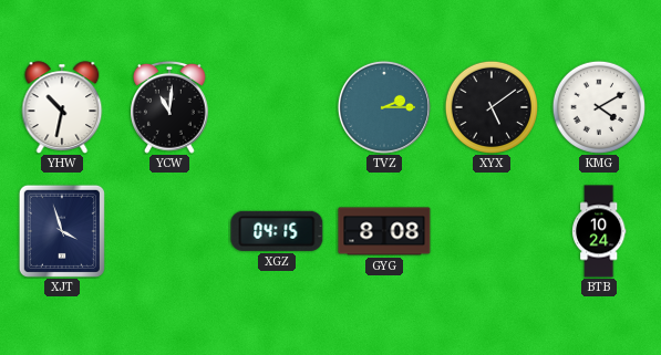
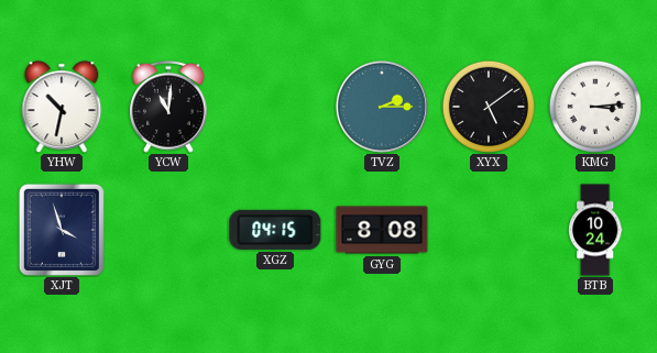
KMG: 4:10 -> 3:14 (594, 106)
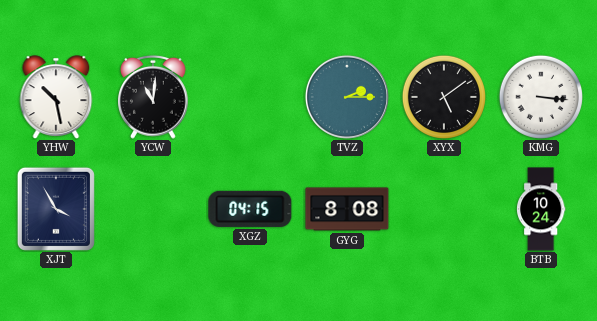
YHW: 10:32 -> 10:28 (56, 97)
KMG: 3:14 -> 3:16 (540, 96)
XJT: 3:57 -> 3:55 (56, 209)
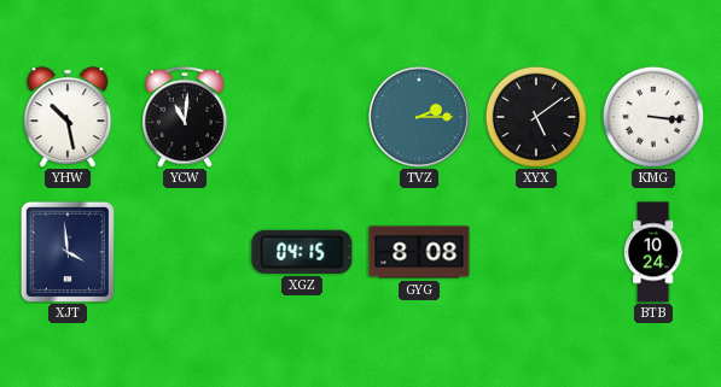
XJT: 3:55 -> 3:59 (68, 252)
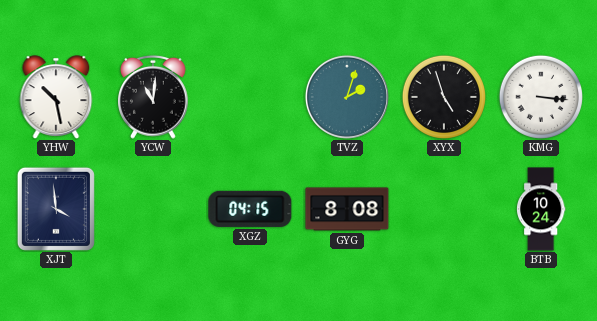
TVZ: 2:15 -> 2:03 (347, 97)
XYX: 5:09 -> 4:57 (443, 96)
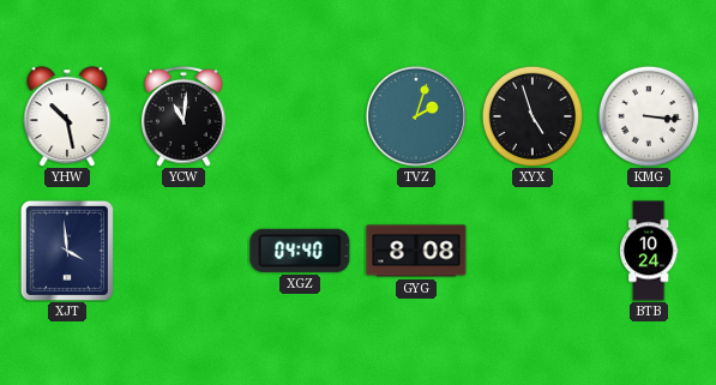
XGZ: 04:15 -> 04:40 (300, 251)
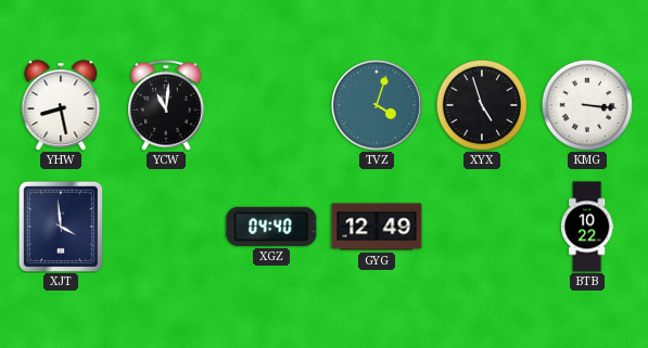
YHW: 10:28 -> 8:28 (61, 105)
TVZ: 2:03 -> 4:03 (377, 105)
GYG: 8:08 -> 12:49 (377, 227)
BTB: 10:24 -> 10:22 (587, 227)
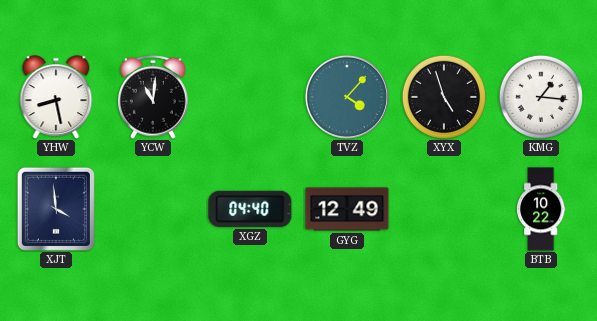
TVZ: 4:03 -> 4:07 (347, 97)
KMG: 3:16 -> 1:16 (540, 96)
